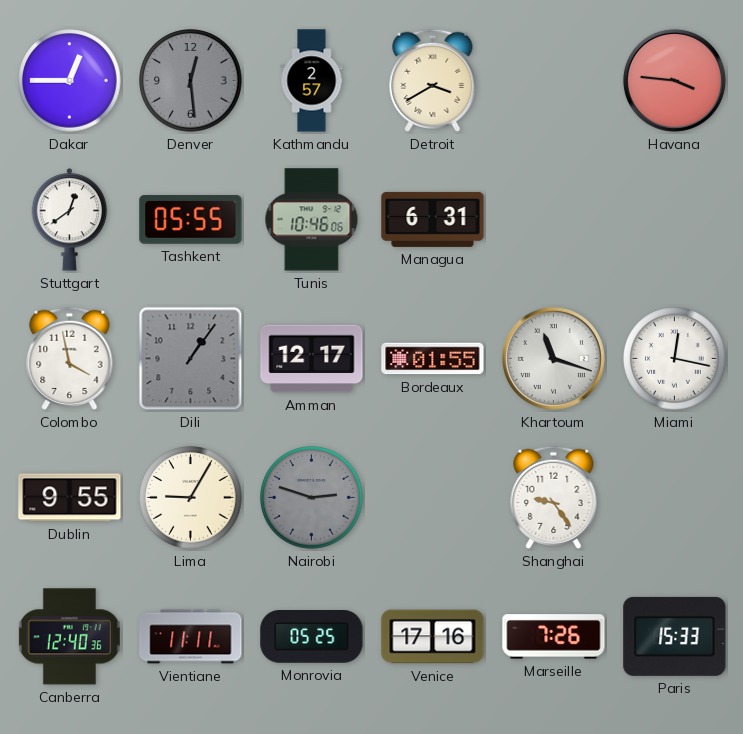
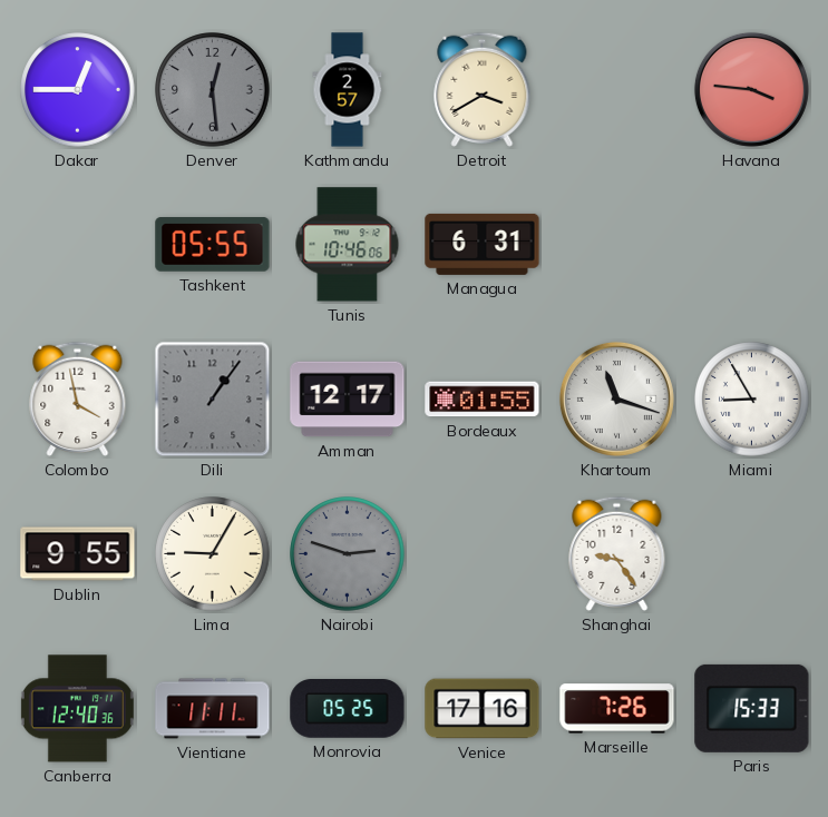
Stuttgart: 12:39 -> none (70, 220)
Miami: 12:17 -> 8:55 (752, 400)
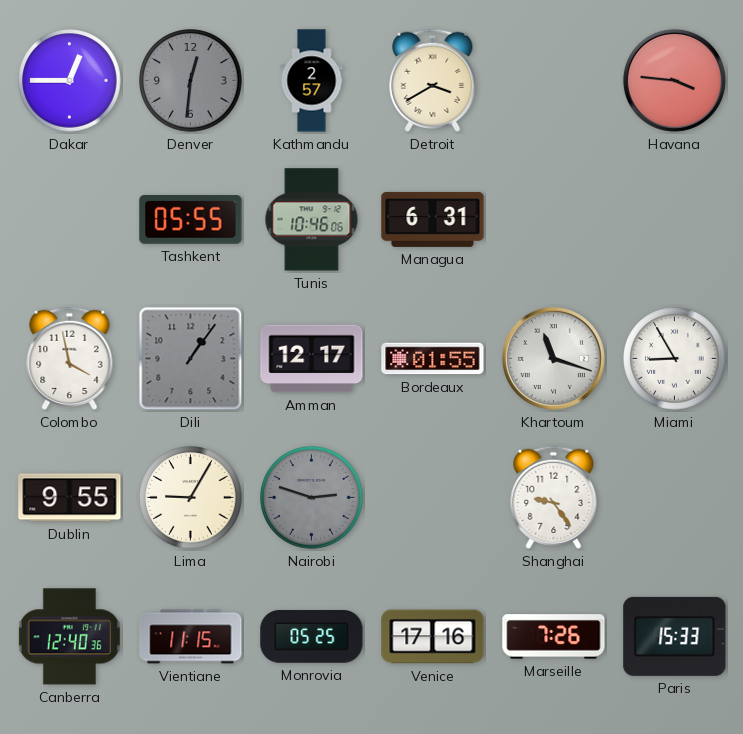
Denver: 12:29 -> 12:31 (191, 81)
Vientiane: 11:11 -> 11:15 (191, 637)
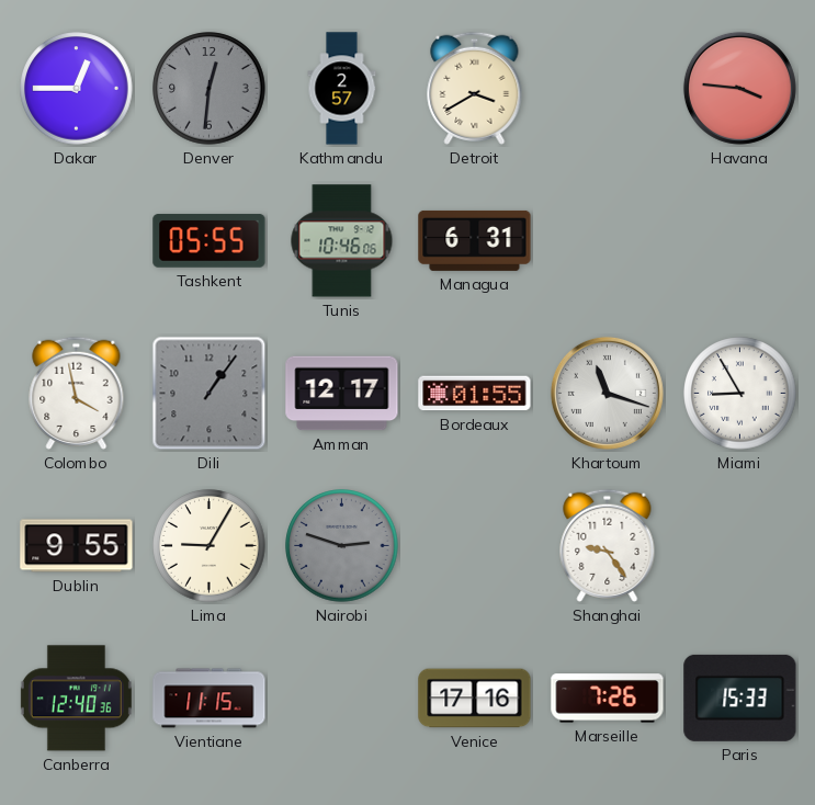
Monrovia: 05:25 -> none (312, 637)
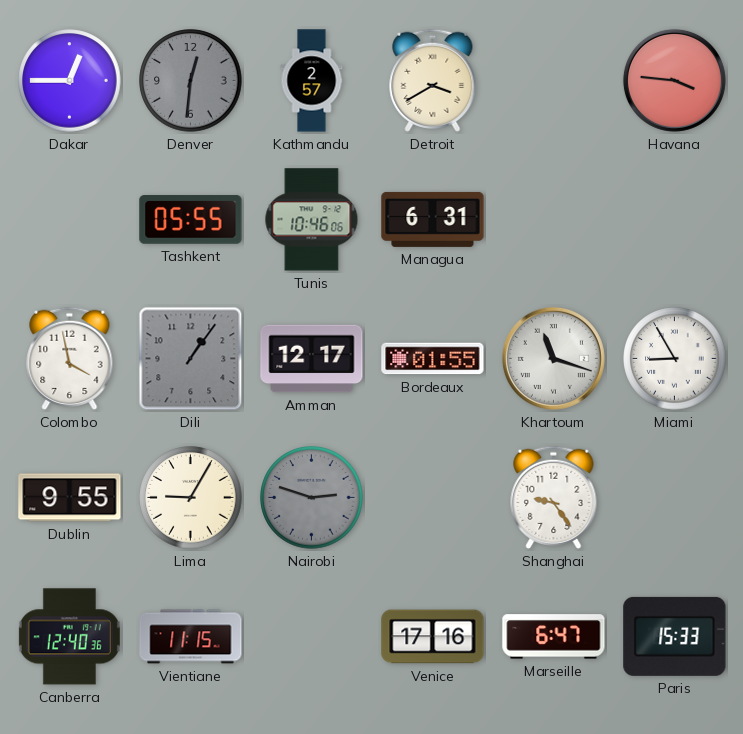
Marseille: 7:26 -> 6:47 (554, 637)
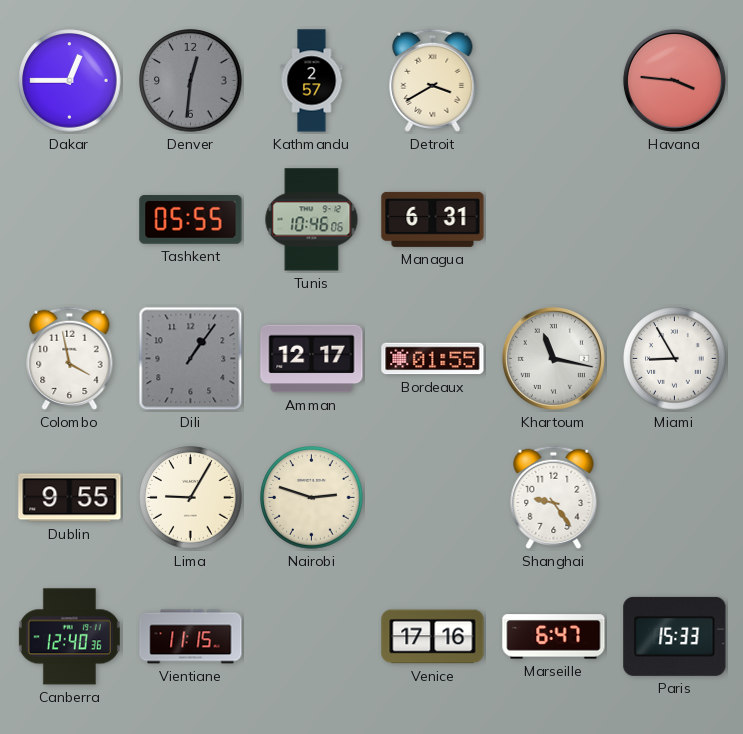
Khartoum: 11:18 -> 11:17 (553, 358)
Nairobi dial: grey -> cream (312, 498)
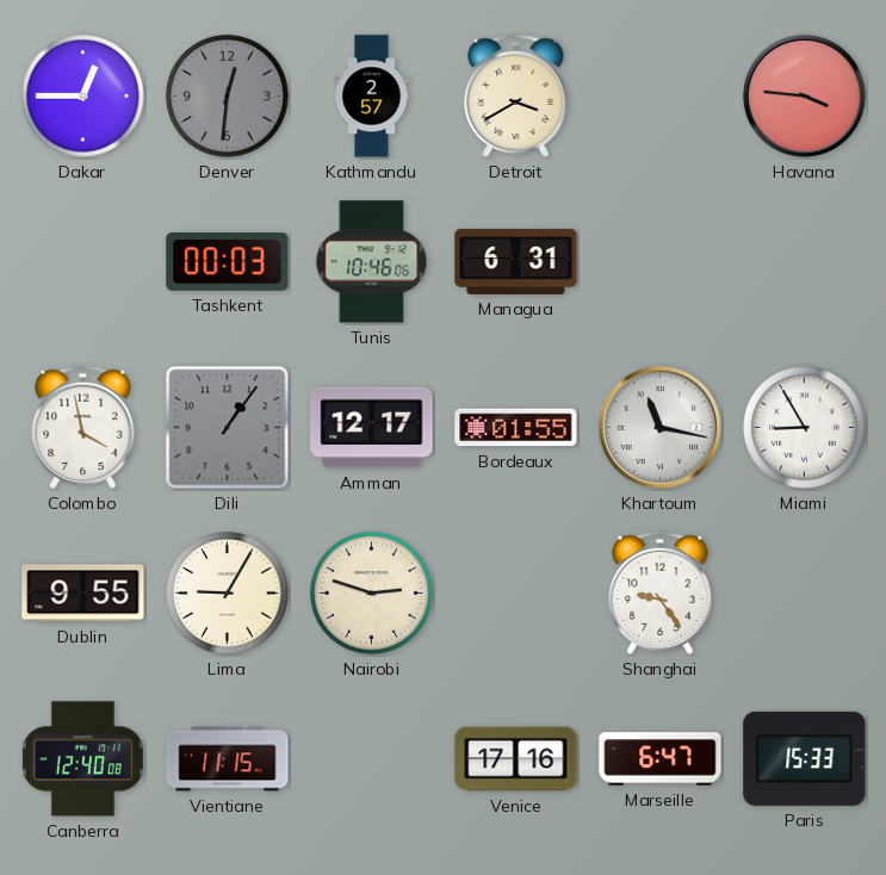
Tashkent: 05:55 -> 00:03 (228, 262)
Canberra: 12:40:36 -> 12:40:08 (82, 759)
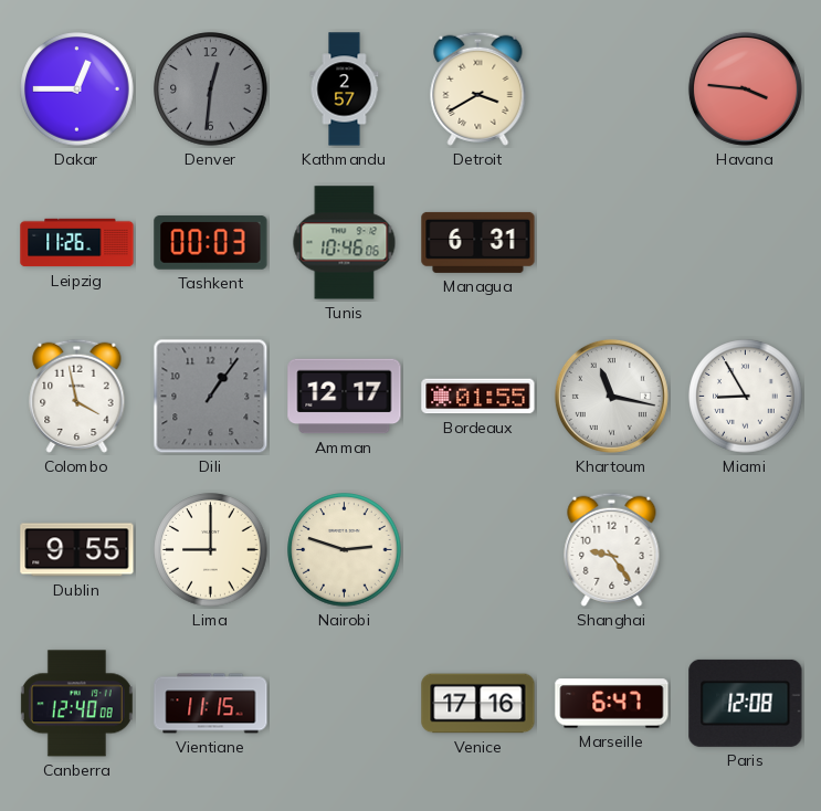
Leipzig: none -> 11:26 (77, 243)
Lima: 9:05 -> 9:00 (211, 550)
Paris: 15:33 -> 12:08 (746, 703)
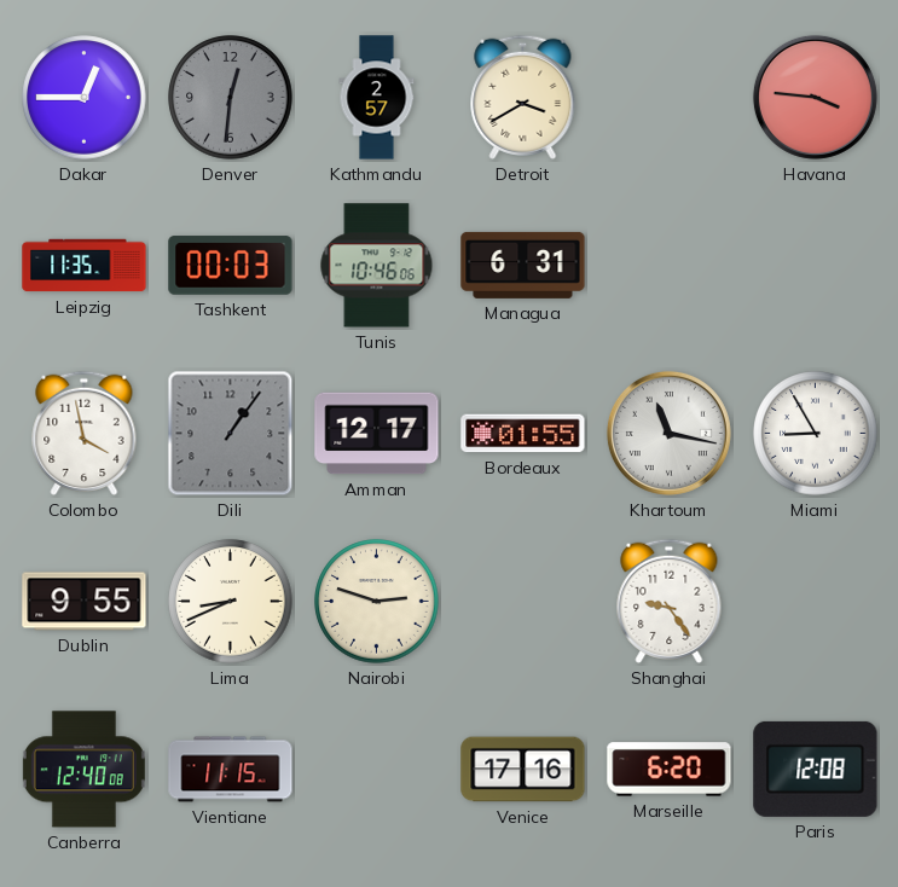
Leipzig: 11:26 -> 11:35 (85, 266)
Lima: 9:00 -> 8:41 (231, 602)
Marseille: 6:47 -> 6:20 (670, 770)
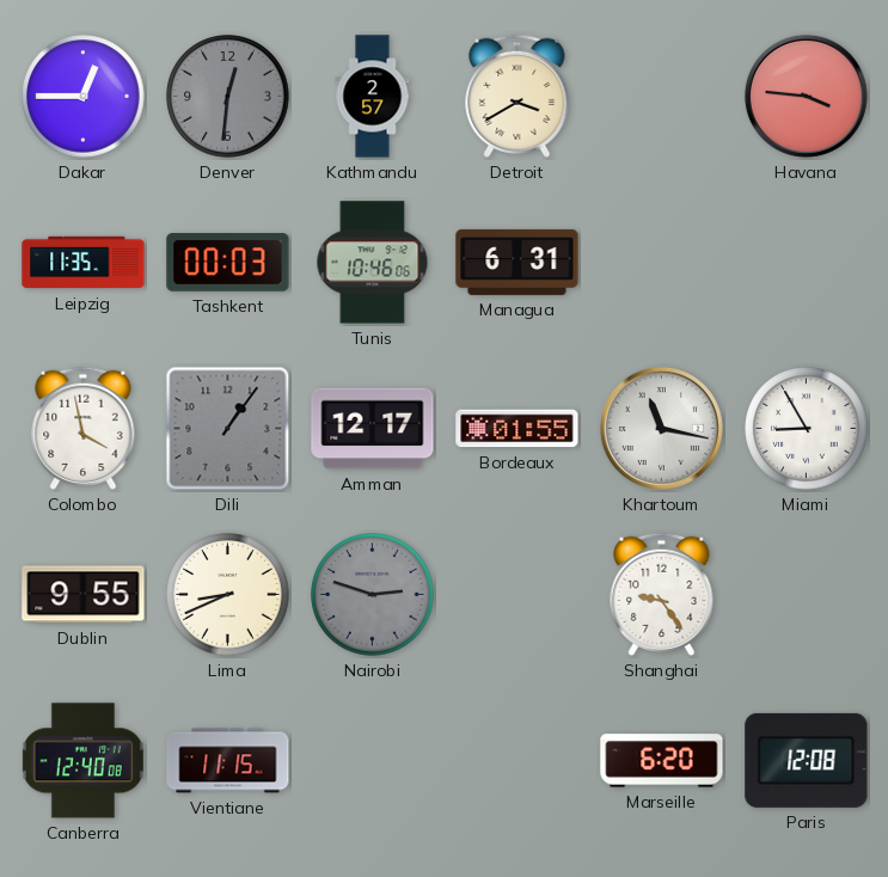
Nairobi dial: cream -> grey (373, 595)
Venice: 17:16 -> none (523, 770)
